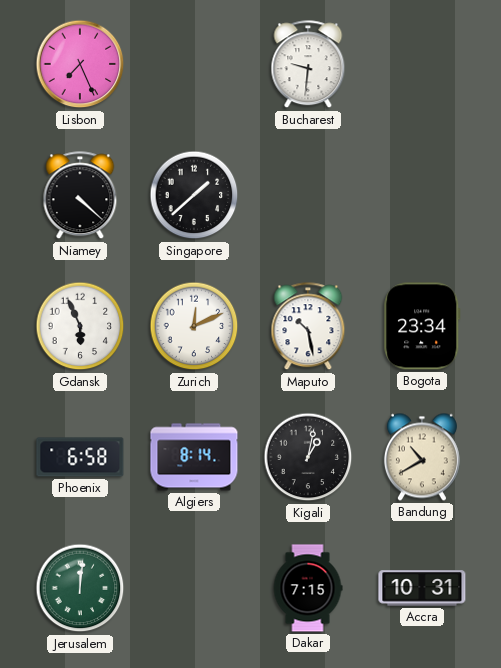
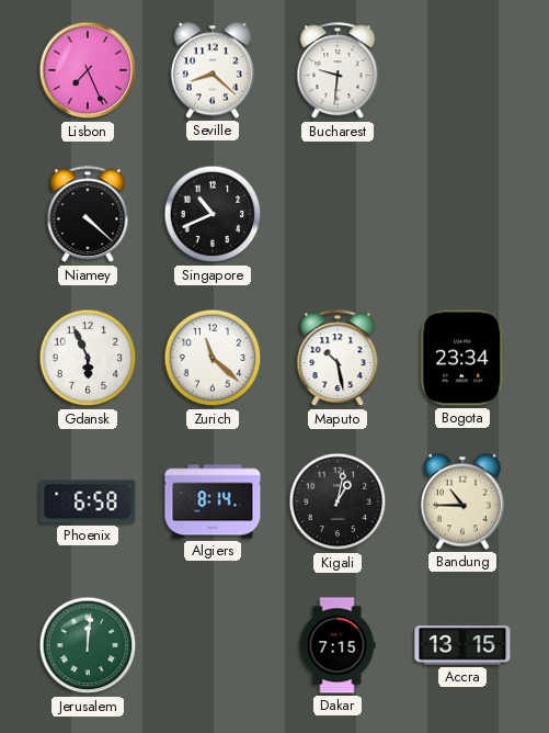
Seville: none -> 8:22 (213, 70)
Singapore: 1:38 -> 10:41 (213, 214)
Zurich: 12:11 -> 11:22 (213, 358)
Bandung: 10:40 -> 10:45 (462, 501)
Accra: 10:31 -> 13:15 (462, 645)
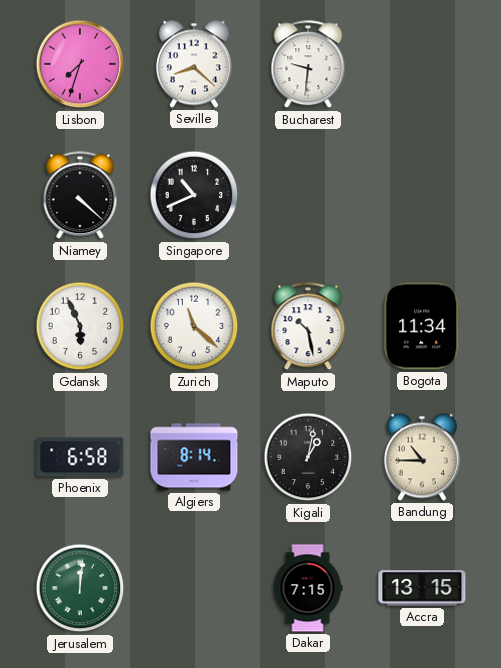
Lisbon: 7:26 -> 7:33 (80, 64)
Bogota: 23:34 -> 11:34 (422, 326)
